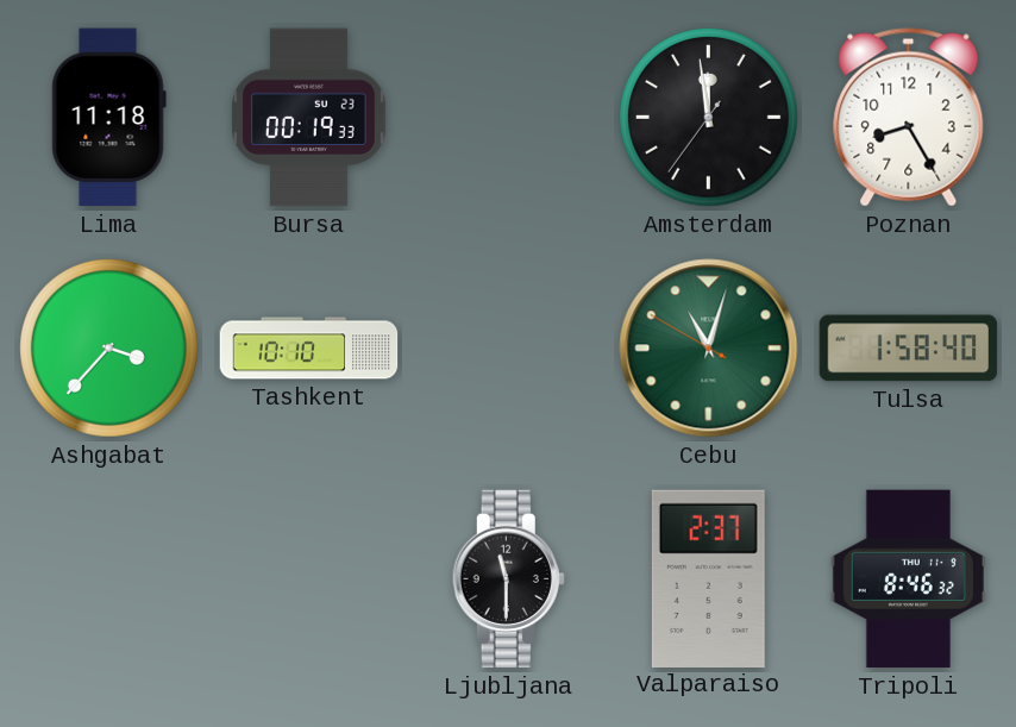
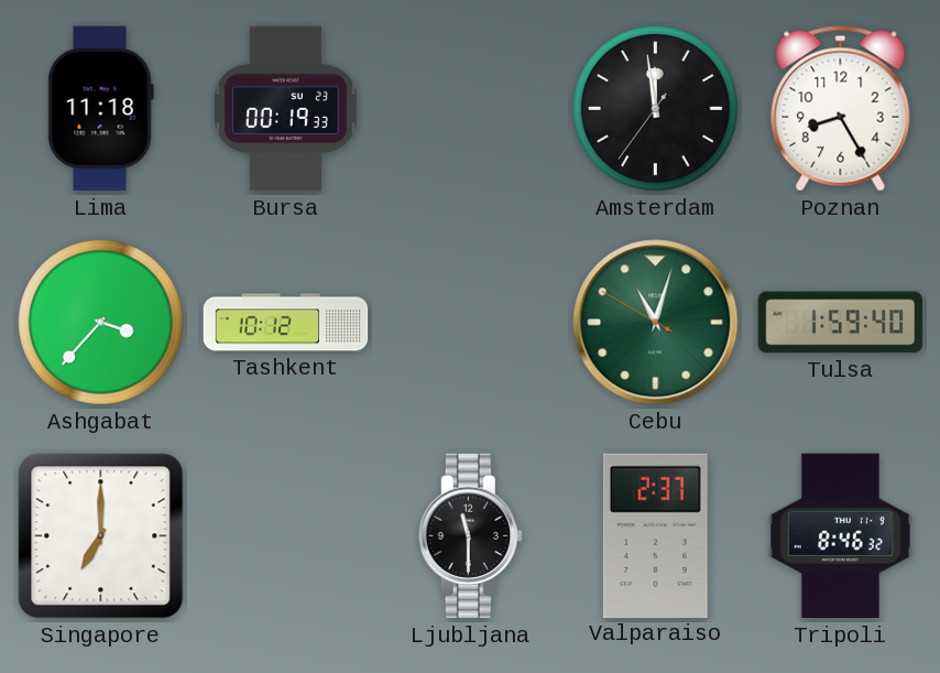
Tashkent: 10:10 -> 10:12 (286, 323)
Tulsa: 1:58 -> 1:59 (841, 323)
Singapore: none -> 7:00 (101, 536)
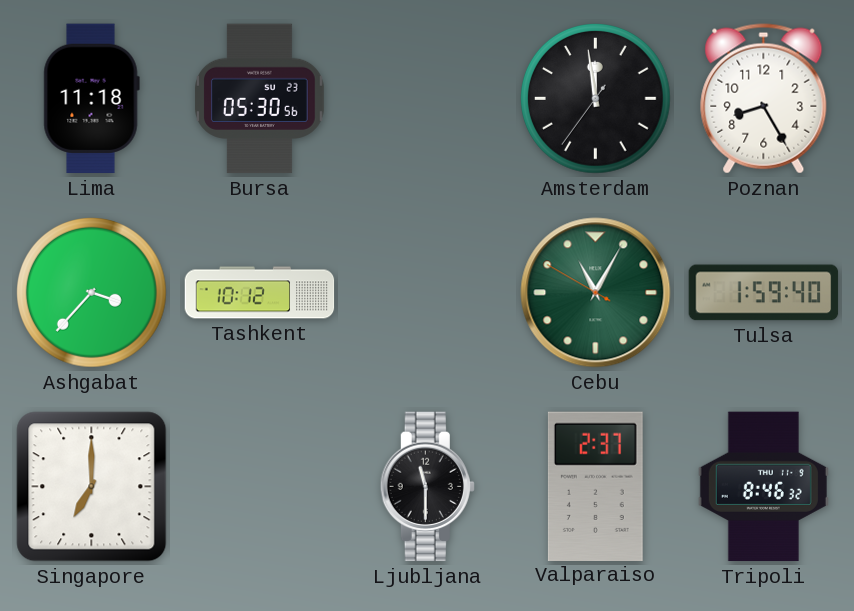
Bursa: 00:19 -> 05:30 (260, 99)
Cebu: 11:02 -> 11:04 (596, 293)
